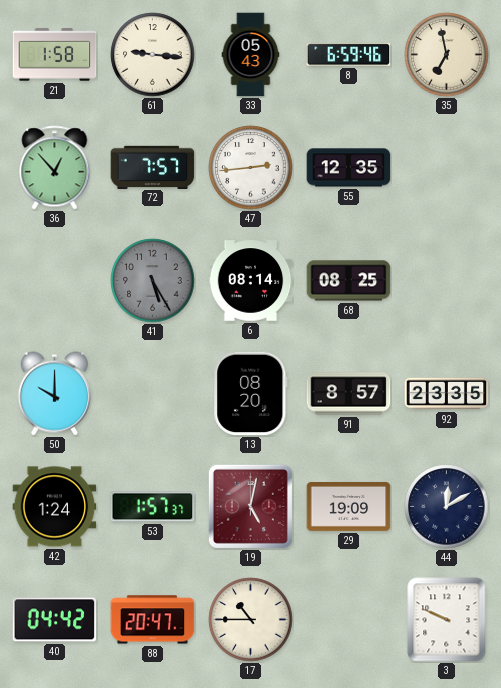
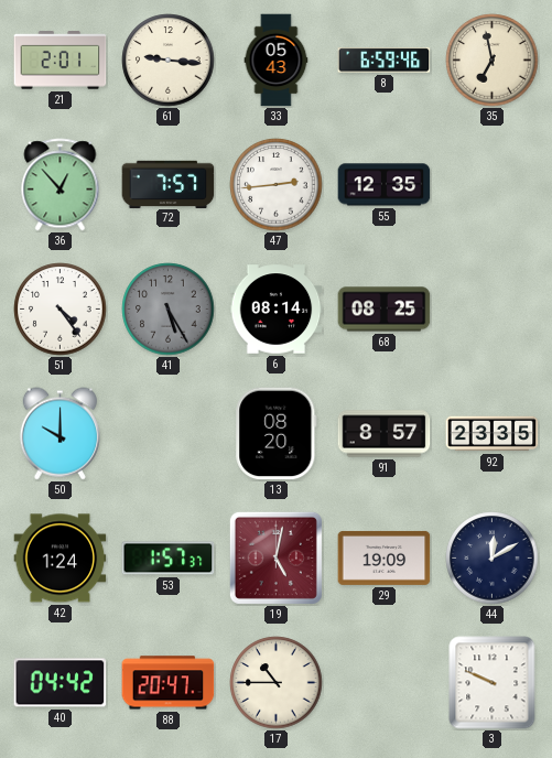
21: 1:58 -> 2:01 (61, 61)
51: none -> 4:24 (61, 310)
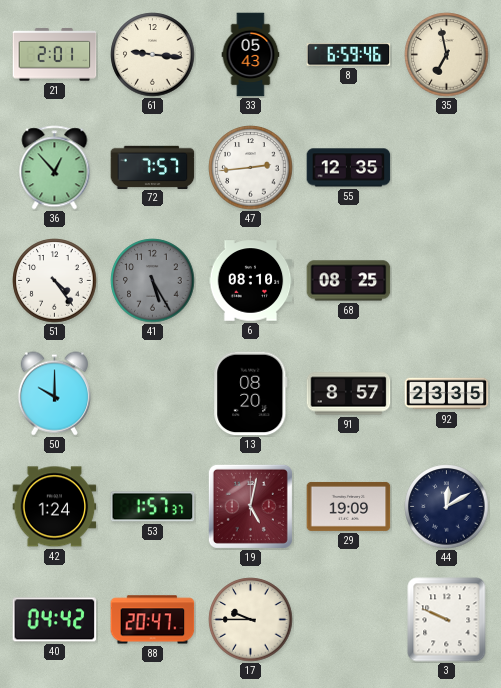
6: 08:14 -> 08:10 (251, 281)
17: 10:45 -> 9:45 (251, 620)
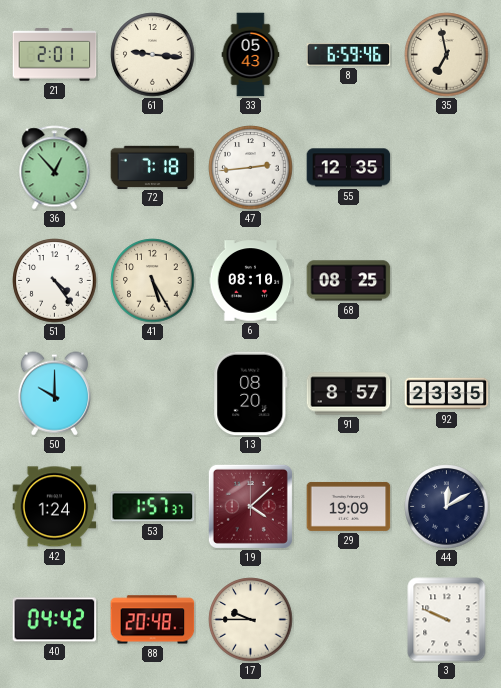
72: 7:57 -> 7:18 (153, 167)
41 dial: grey -> cream (153, 281)
19: 5:02 -> 4:08 (250, 506)
88: 20:47 -> 20:48 (153, 620)
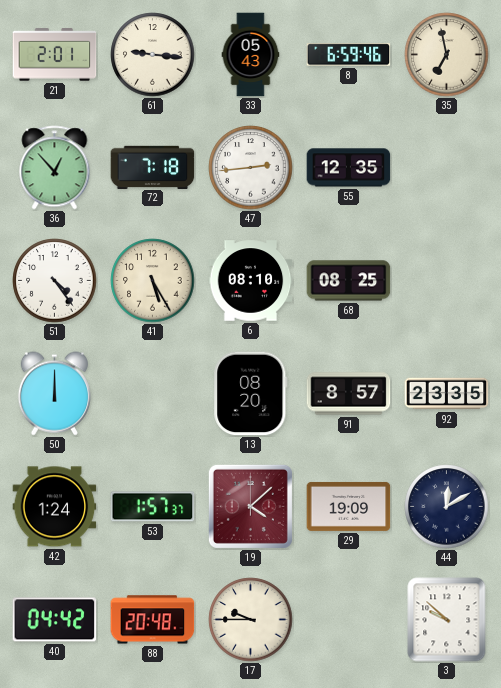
50: 10:00 -> 12:00 (54, 394)
3: 9:49 -> 9:52 (447, 620)
